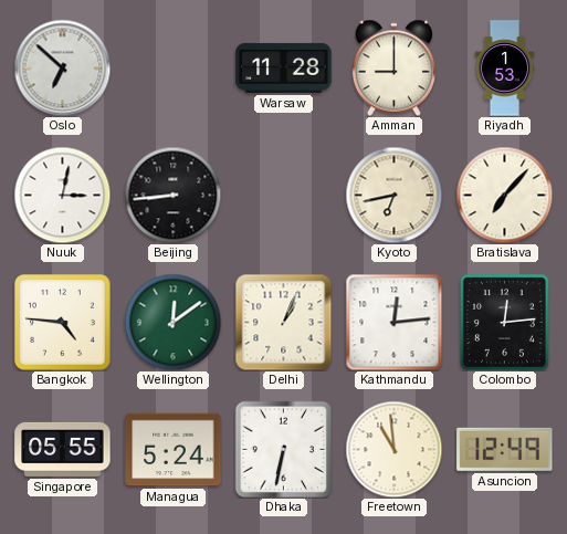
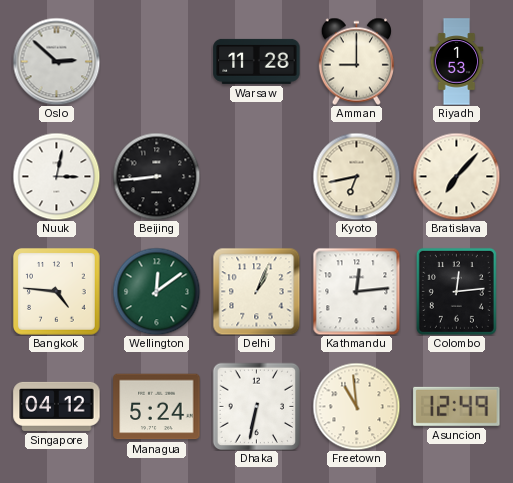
Oslo: 6:52 -> 2:52 (56, 61)
Singapore: 05:55 -> 04:12 (57, 406)
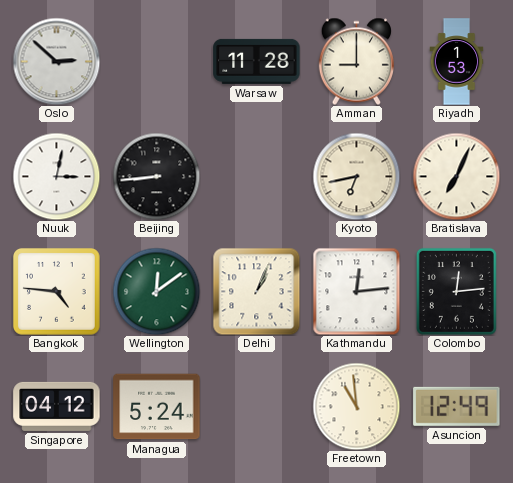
Bratislava: 7:07 -> 7:04 (456, 176)
Dhaka: 6:32 -> none (256, 406)
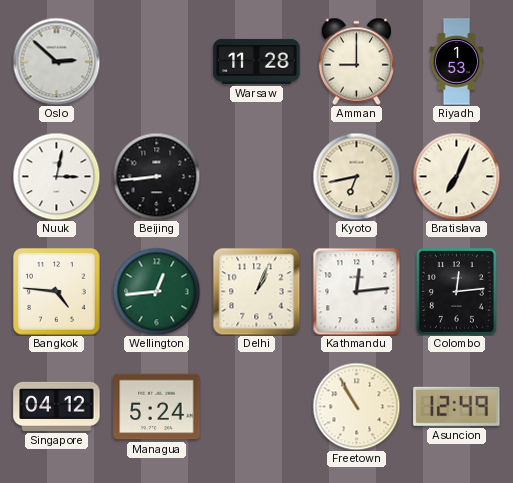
Wellington: 12:09 -> 12:44 (156, 291)
Freetown: 10:59 -> 10:55 (356, 406)
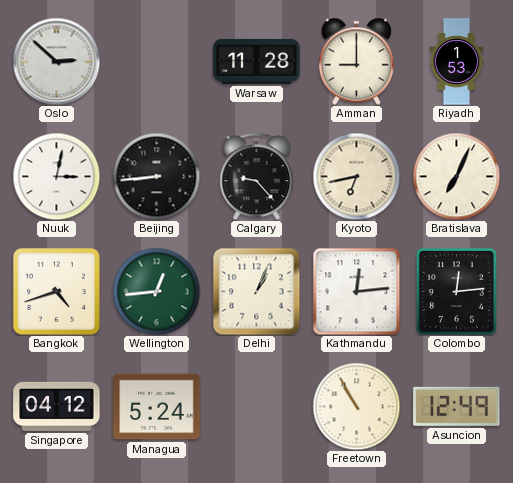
Calgary: none -> 9:23 (257, 176)
Bangkok: 4:46 -> 4:42 (57, 292)
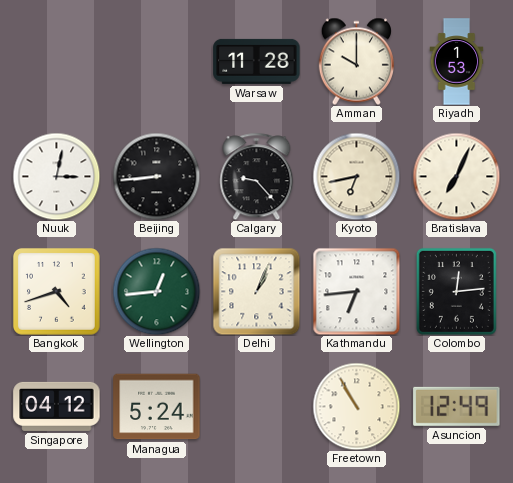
Oslo: 2:52 -> none (56, 61)
Amman: 9:00 -> 10:00 (356, 61)
Kathmandu: 12:14 -> 6:44 (356, 291)
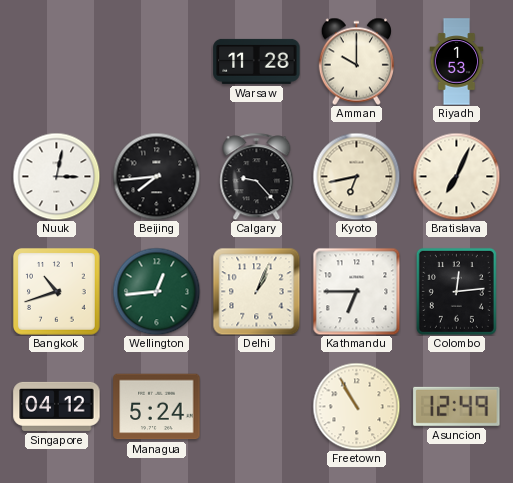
Beijing: 8:44 -> 7:44 (156, 176)
Bangkok: 4:42 -> 10:42 (57, 292)
Kathmandu: 6:44 -> 6:45 (356, 291)
